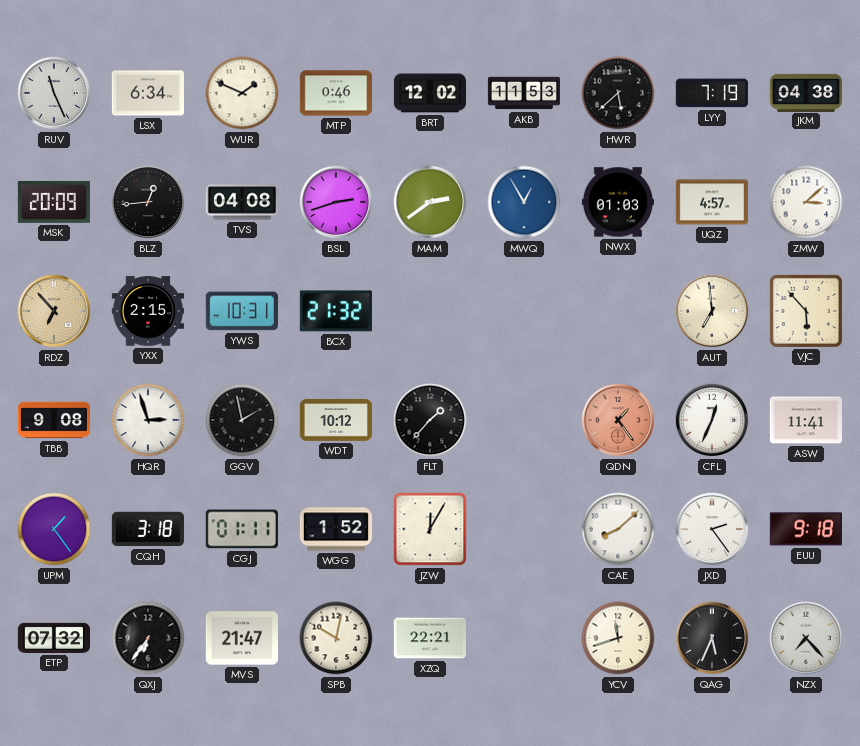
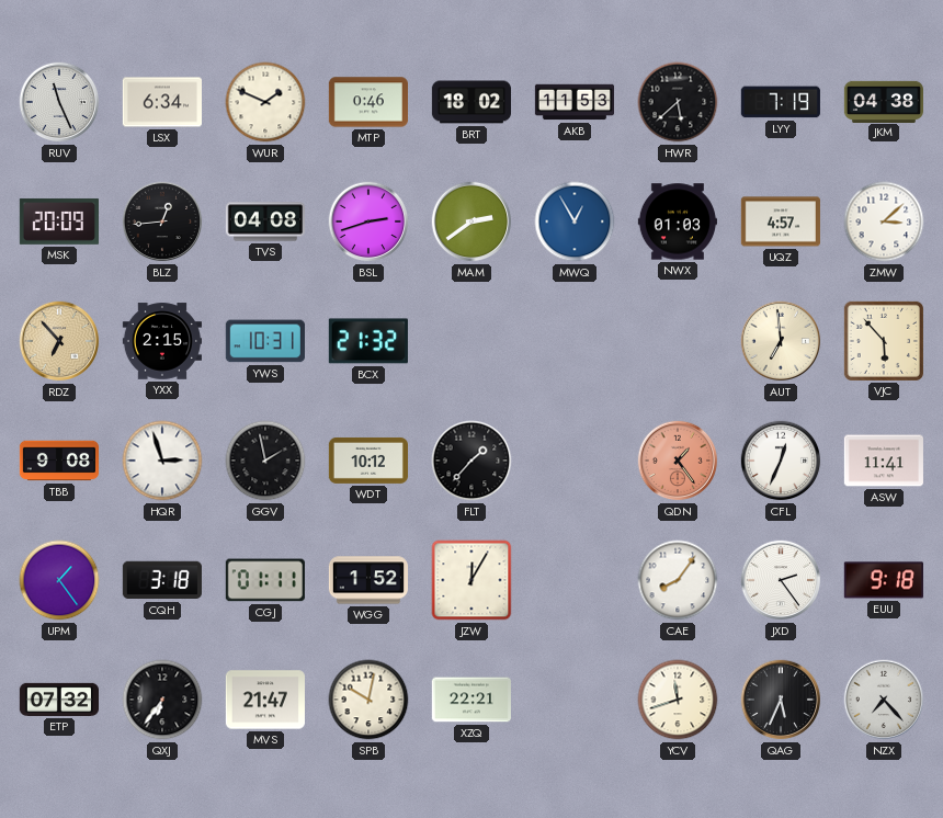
BRT: 12:02 -> 18:02 (470, 102)
CAE: 8:08 -> 8:06 (678, 580)
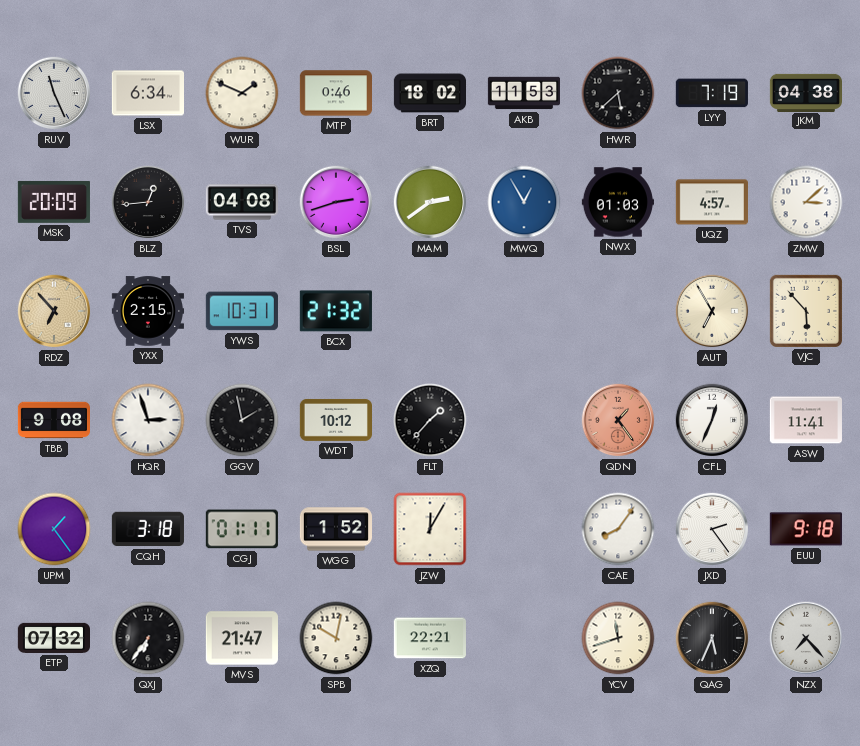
AUT: 6:59 -> 6:55 (712, 311)
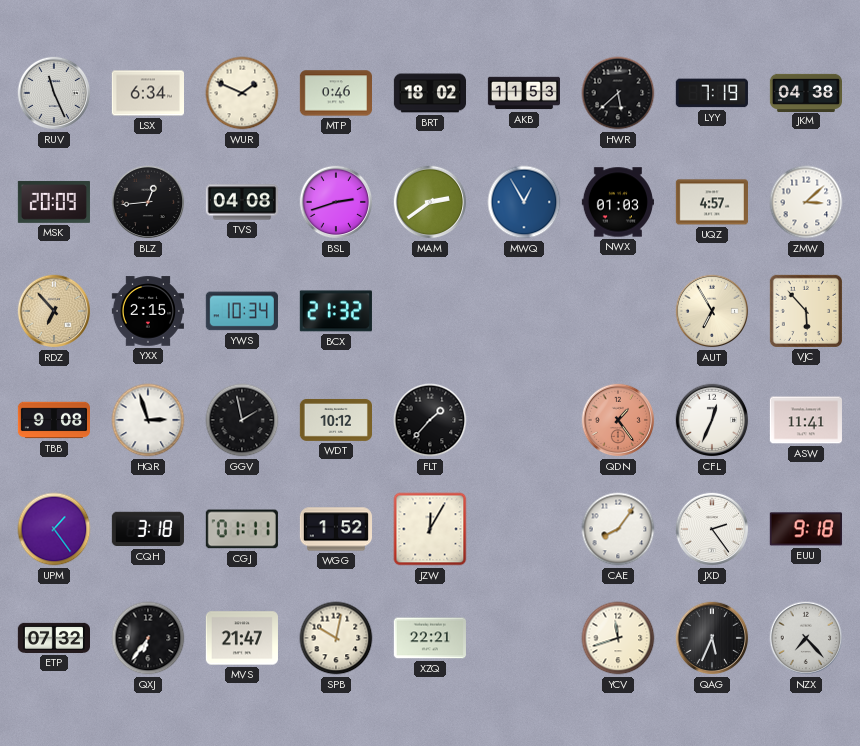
YWS: 10:31 -> 10:34 (242, 311)
